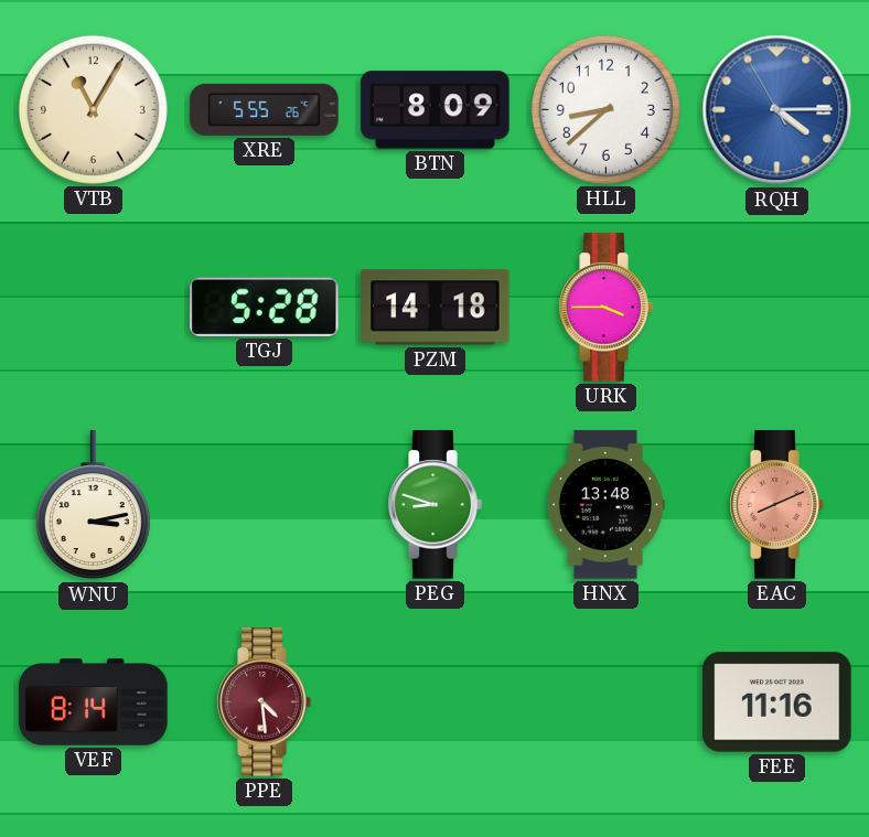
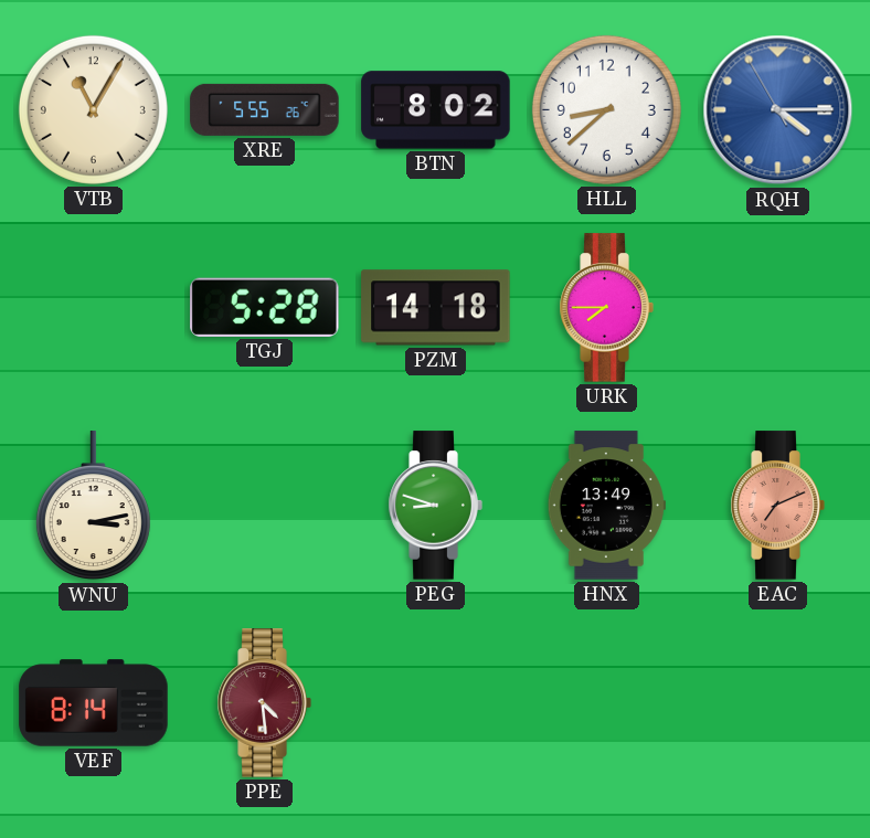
BTN: 8:09 -> 8:02 (436, 110)
URK: 3:45 -> 7:45 (606, 308)
HNX: 13:48 -> 13:49 (606, 506)
EAC: 8:11 -> 7:11 (777, 506)
FEE: 11:16 -> none (777, 702)
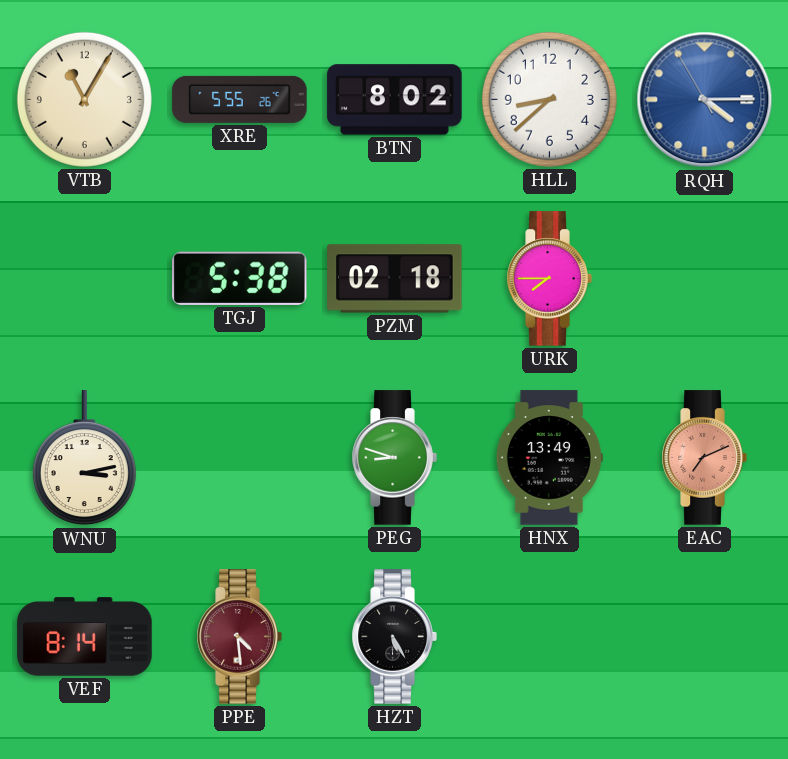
TGJ: 5:28 -> 5:38 (240, 278)
PZM: 14:18 -> 02:18 (395, 279)
HZT: none -> 5:25 (394, 637)
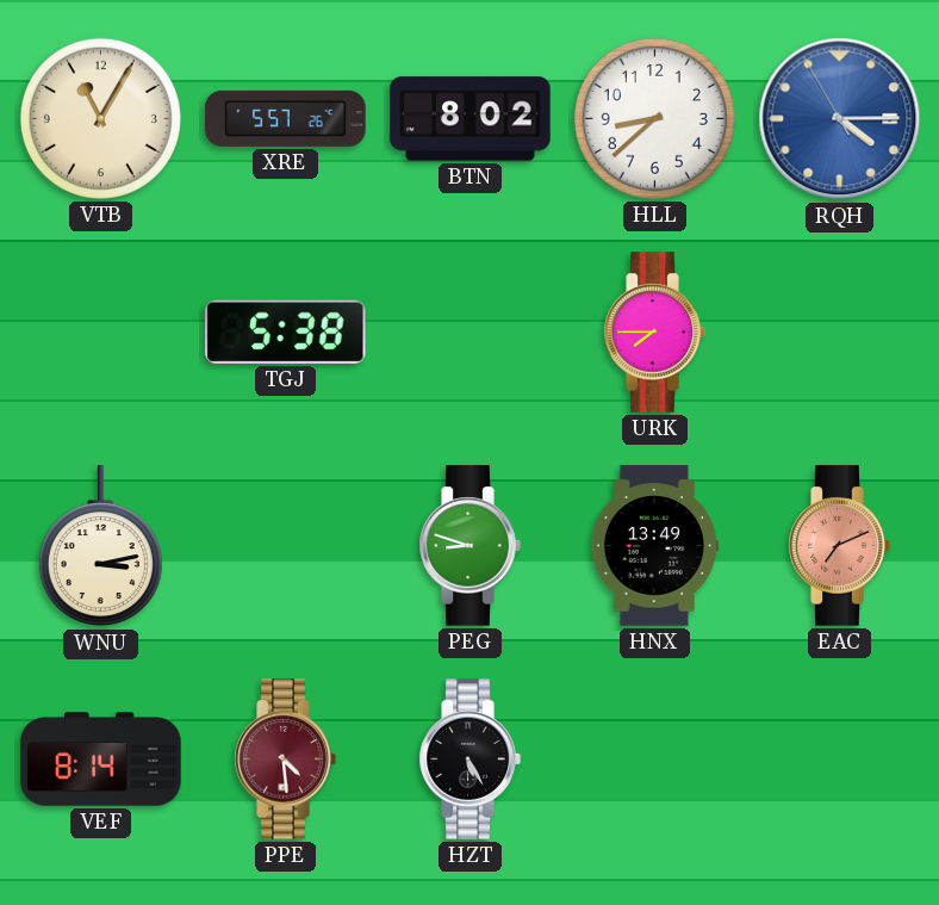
XRE: 5:55 -> 5:57 (286, 118)
PZM: 02:18 -> none (395, 279)
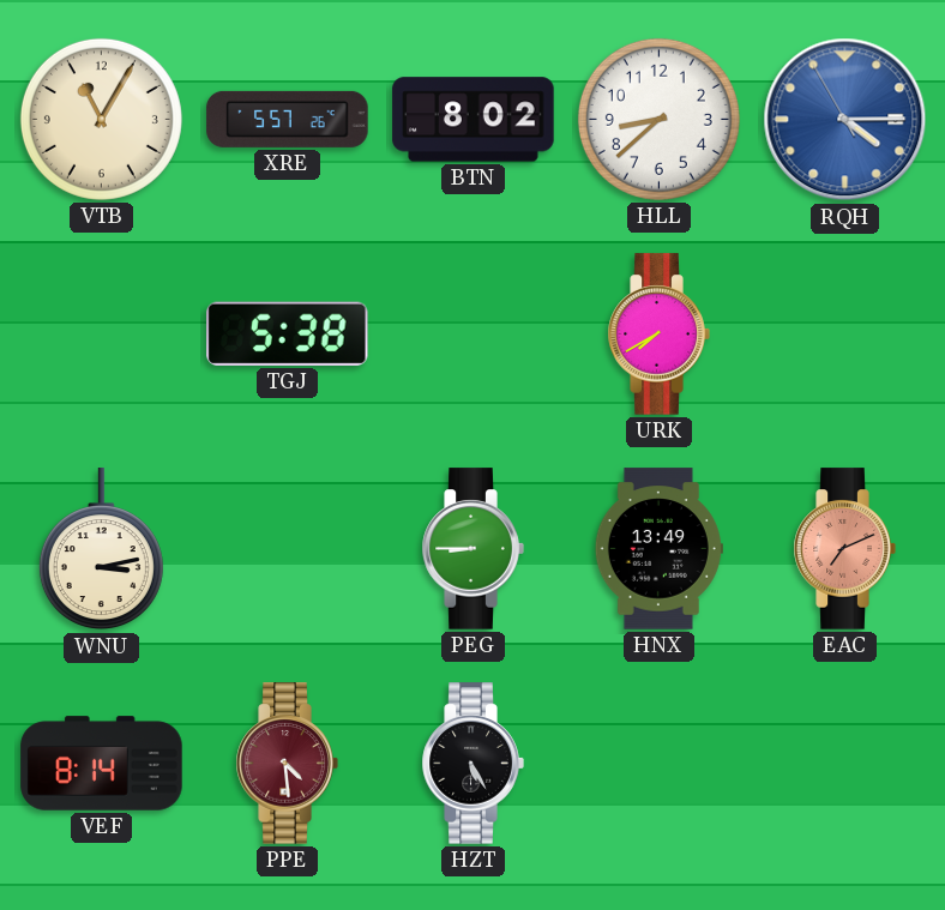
URK: 7:45 -> 7:40 (658, 335)
PEG: 8:48 -> 8:45 (472, 549)
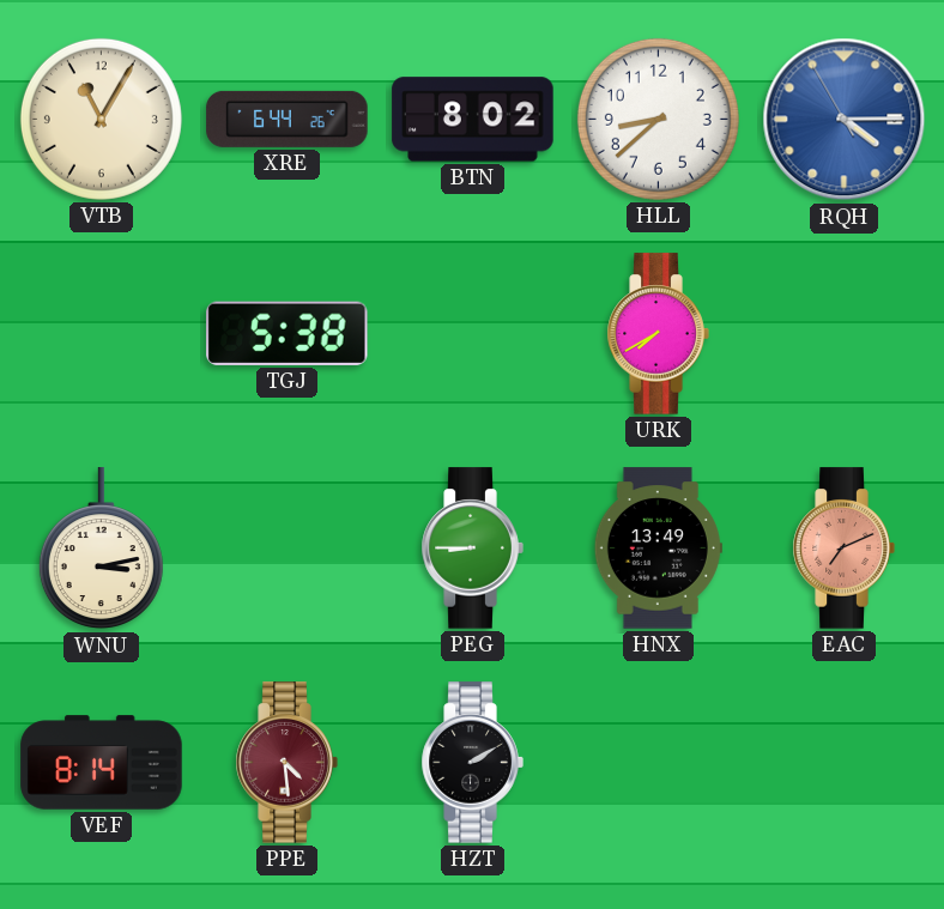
XRE: 5:57 -> 6:44 (288, 119)
HZT: 5:25 -> 2:10 (472, 763)
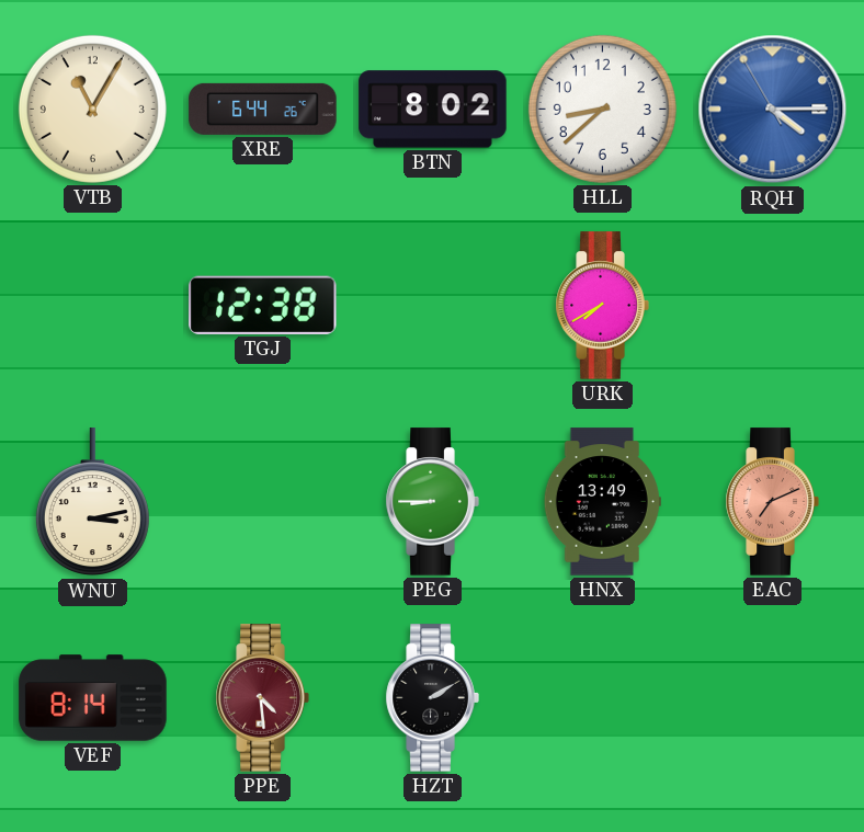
TGJ: 5:38 -> 12:38 (263, 305)
